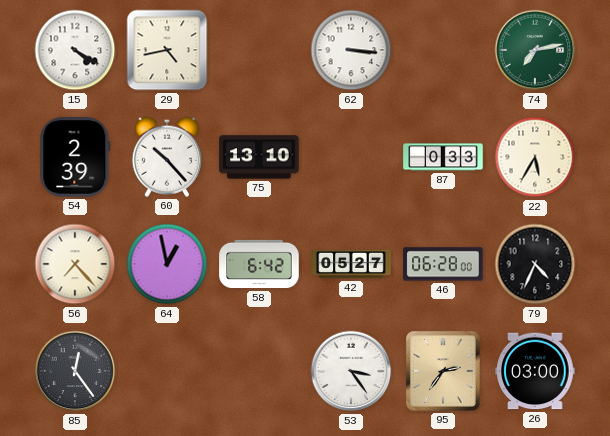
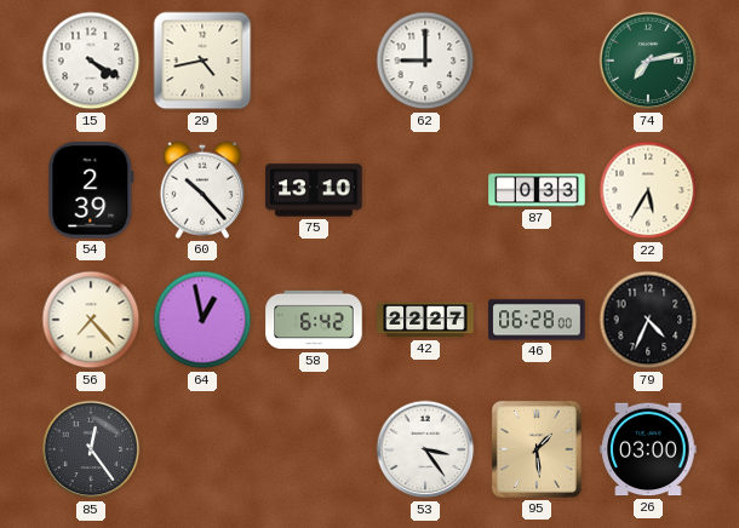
62: 3:16 -> 9:00 (425, 61)
42: 05:27 -> 22:27 (425, 320)
95: 2:36 -> 1:29 (537, 449)
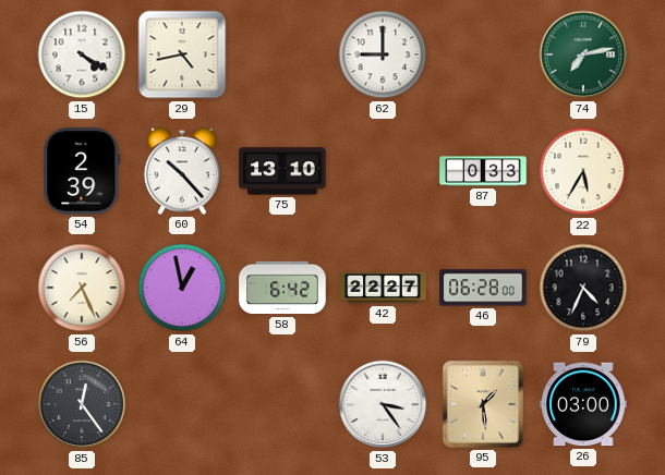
56: 7:23 -> 7:26 (82, 288)
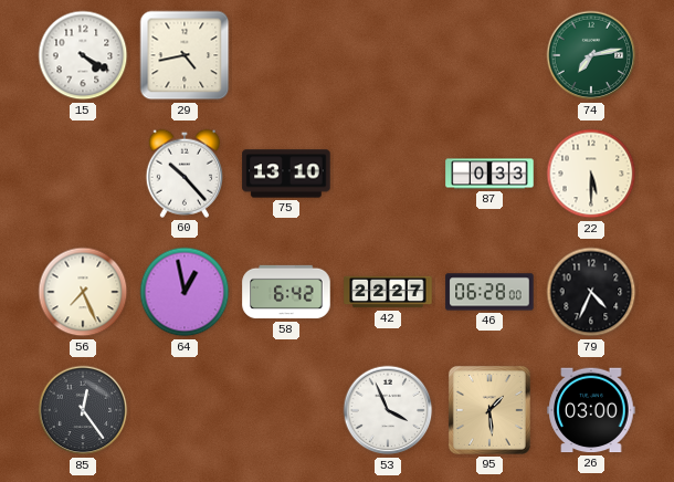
62: 9:00 -> none (383, 54)
54: 2:39 -> none (82, 171)
22: 5:35 -> 5:30 (591, 174)
53: 3:24 -> 3:56 (388, 410)
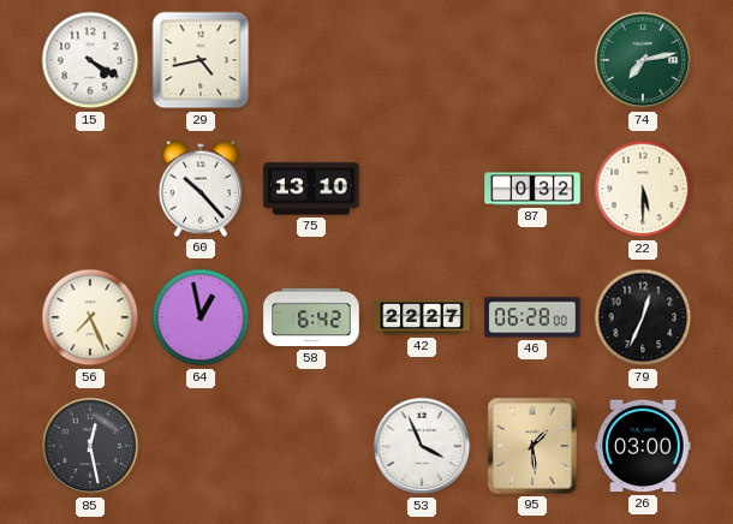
87: 0:33 -> 0:32 (532, 189)
79: 4:34 -> 12:34 (643, 317)
85: 12:24 -> 12:28 (90, 446)
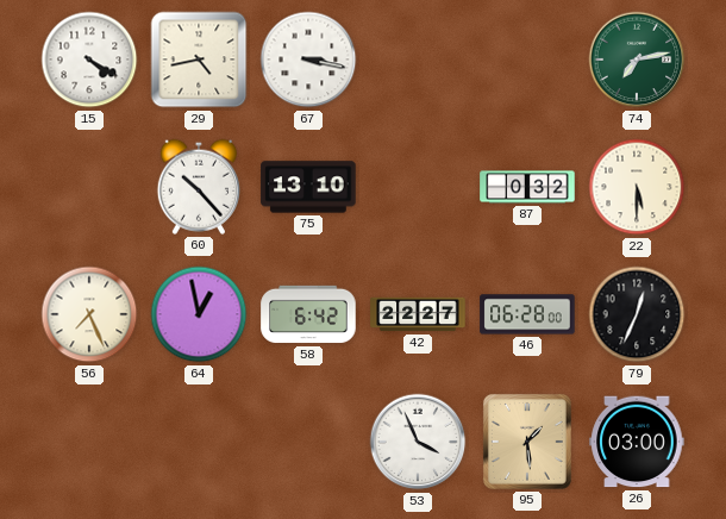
67: none -> 3:17 (308, 60)
85: 12:28 -> none (90, 446)
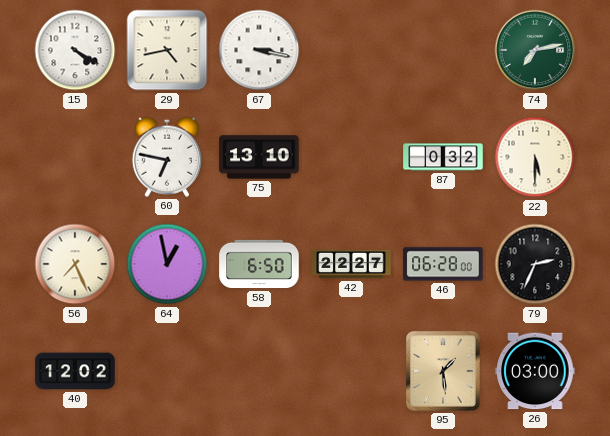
60: 10:23 -> 6:47 (166, 157)
58: 6:42 -> 6:50 (259, 264)
79: 12:34 -> 2:34 (535, 264)
40: none -> 12:02 (75, 371)
53: 3:56 -> none (418, 442)
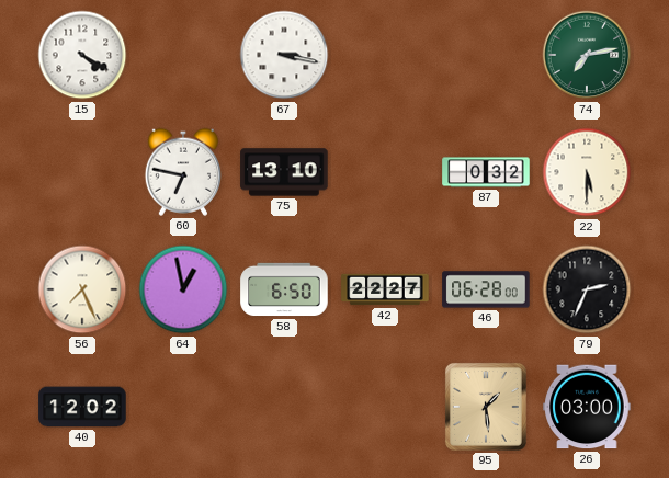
29: 4:43 -> none (167, 50)
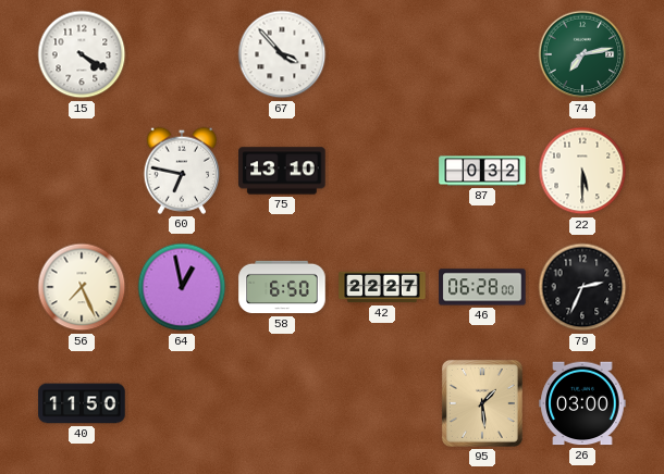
67: 3:17 -> 3:53 (282, 54)
40: 12:02 -> 11:50 (82, 403)
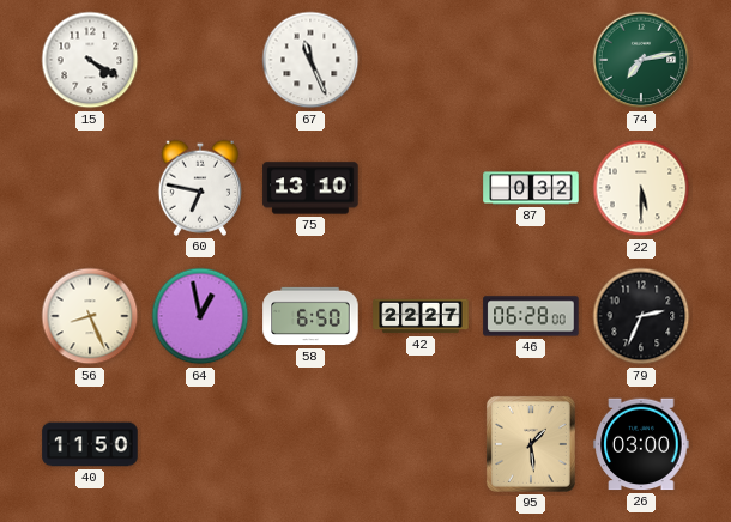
67: 3:53 -> 11:26 (310, 60)
56: 7:26 -> 8:26 (90, 316)
